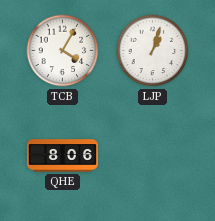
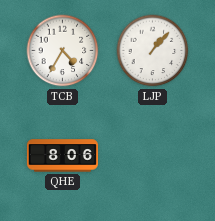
TCB: 4:05 -> 4:35 (63, 51)
LJP: 1:03 -> 1:07 (153, 51)
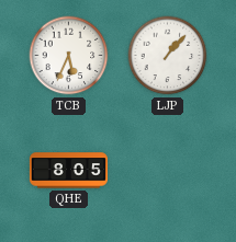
TCB: 4:35 -> 5:34 (69, 56)
QHE: 8:06 -> 8:05 (68, 171)
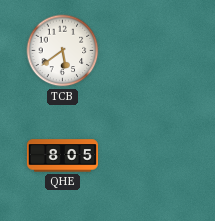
TCB: 5:34 -> 5:39 (63, 51)
LJP: 1:07 -> none (168, 56)
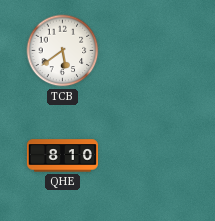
QHE: 8:05 -> 8:10 (62, 156)
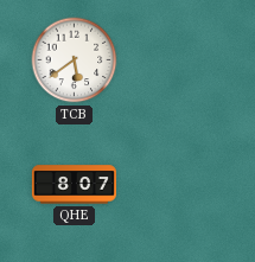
QHE: 8:10 -> 8:07 (74, 185)
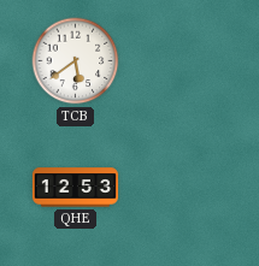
QHE: 8:07 -> 12:53 (75, 188)
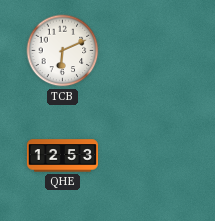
TCB: 5:39 -> 6:11 (63, 51)
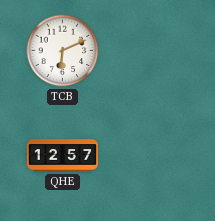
QHE: 12:53 -> 12:57 (62, 156)
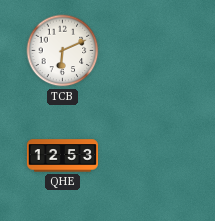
QHE: 12:57 -> 12:53 (62, 156)
